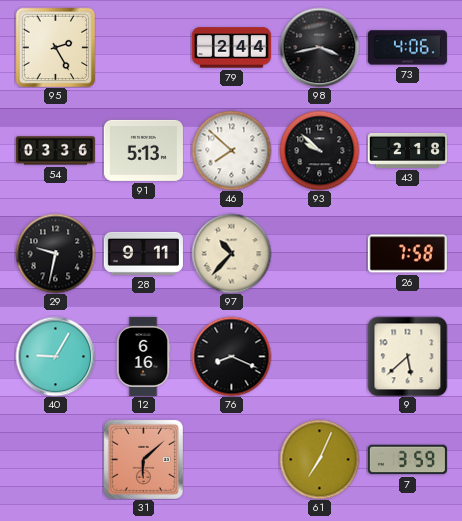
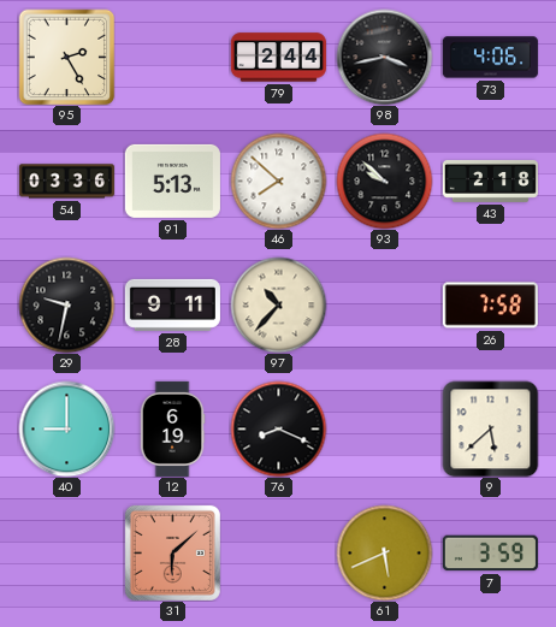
40: 9:05 -> 9:00 (66, 428)
12: 6:16 -> 6:19 (172, 428)
61: 7:04 -> 5:41 (384, 552)
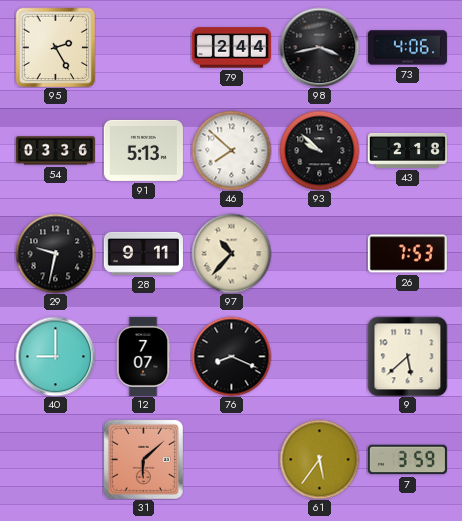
26: 7:58 -> 7:53 (407, 254)
12: 6:19 -> 7:07 (143, 356)
61: 5:41 -> 5:36 (319, 459)
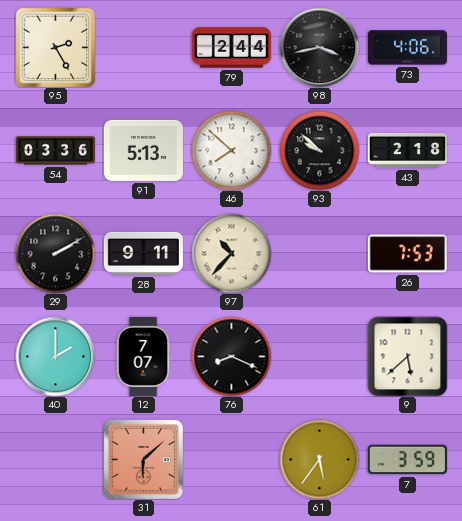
29: 9:32 -> 2:10 (55, 253)
40: 9:00 -> 2:00 (55, 356)
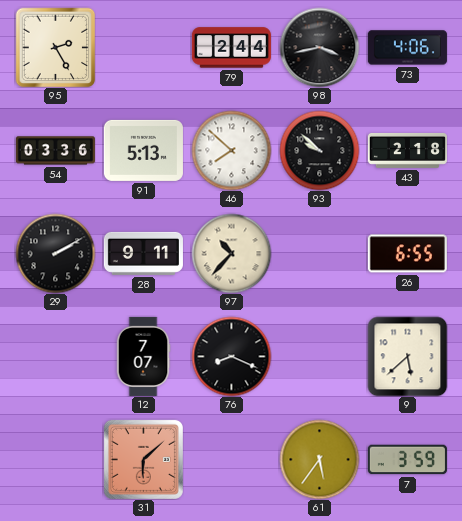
26: 7:53 -> 6:55 (407, 254)
40: 2:00 -> none (55, 356)
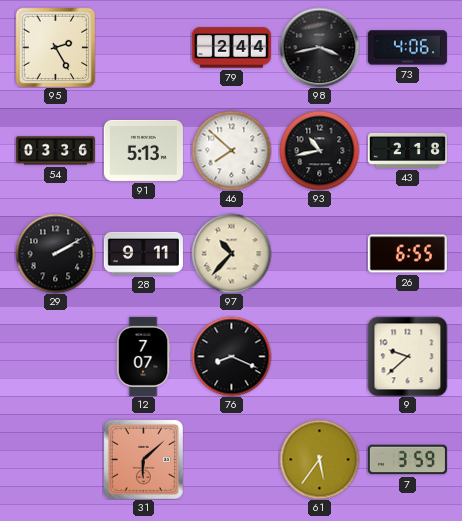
93: 9:52 -> 10:43 (319, 150)
9: 5:38 -> 9:38 (407, 356)
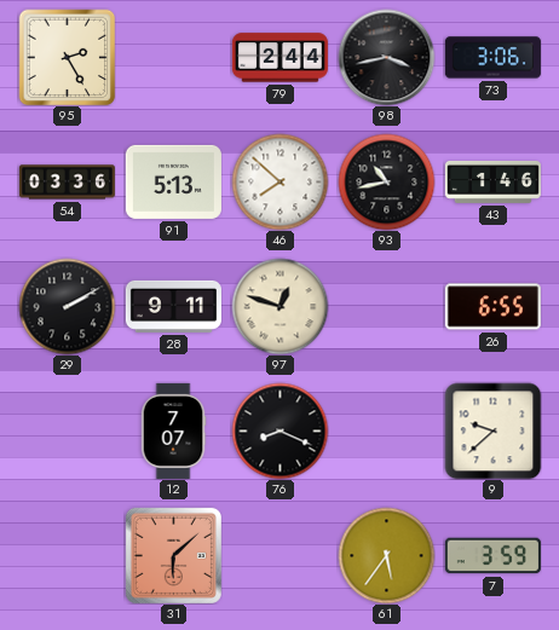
73: 4:06 -> 3:06 (492, 58)
43: 2:18 -> 1:46 (492, 181)
97: 10:37 -> 12:48 (279, 306)
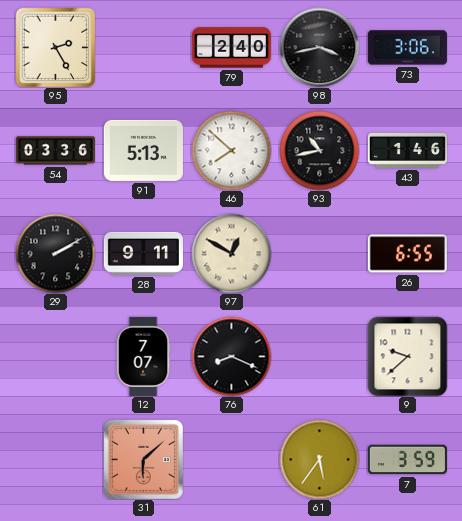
79: 2:44 -> 2:40 (231, 48)
97: 12:48 -> 12:50 (231, 253)
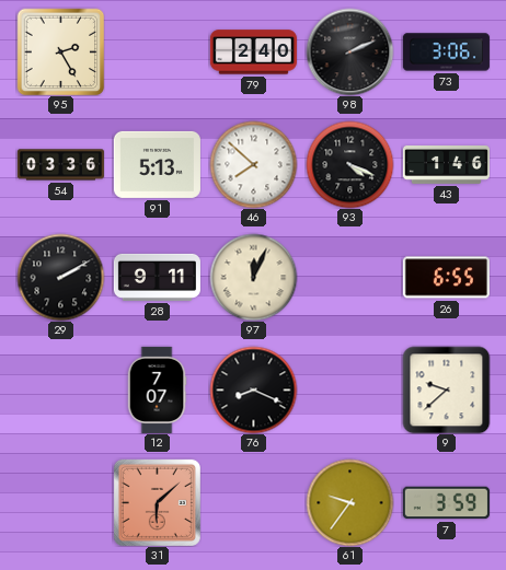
98: 3:43 -> 2:11 (349, 51)
93: 10:43 -> 4:19 (349, 164)
97: 12:50 -> 12:04 (253, 277)
61: 5:36 -> 9:36 (349, 502)
